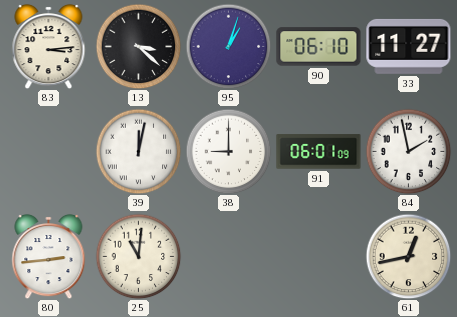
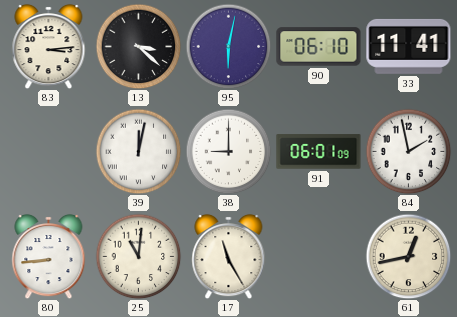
95: 1:03 -> 6:02 (228, 46)
33: 11:27 -> 11:41 (409, 46)
80: 2:44 -> 8:44 (49, 256)
17: none -> 11:25 (229, 256)
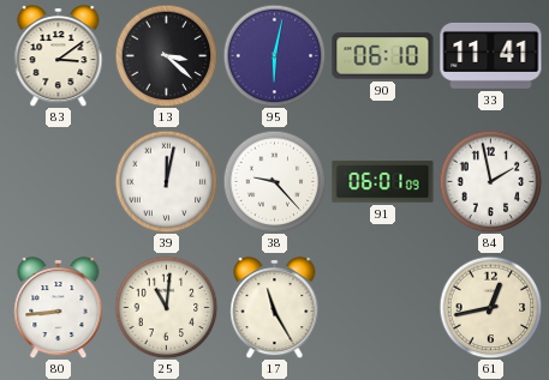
83: 3:14 -> 3:09 (59, 55)
38: 9:00 -> 9:23 (274, 181)
